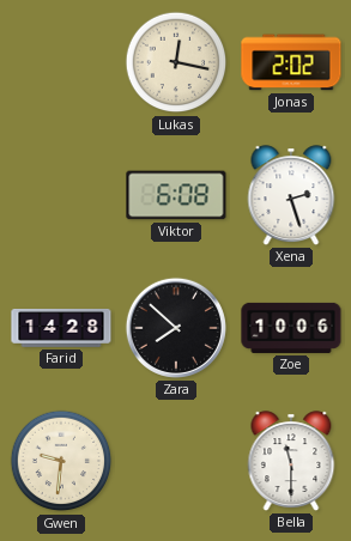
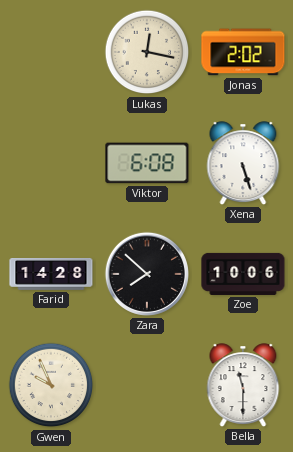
Xena: 2:27 -> 5:27 (243, 163)
Gwen: 9:31 -> 9:56 (51, 385)
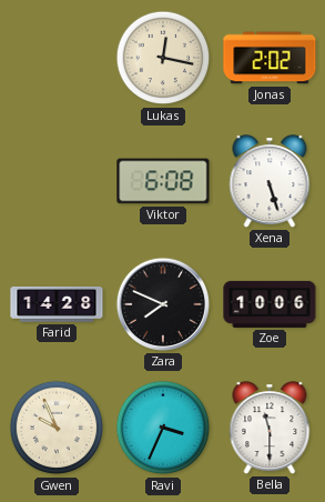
Zara: 7:52 -> 7:49 (163, 304)
Ravi: none -> 3:34 (163, 428)
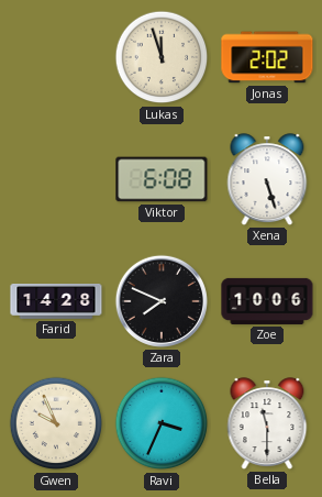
Lukas: 12:17 -> 11:57 (162, 57)
